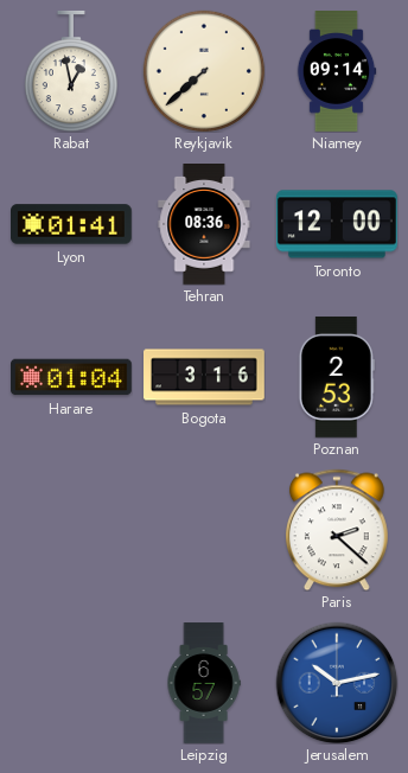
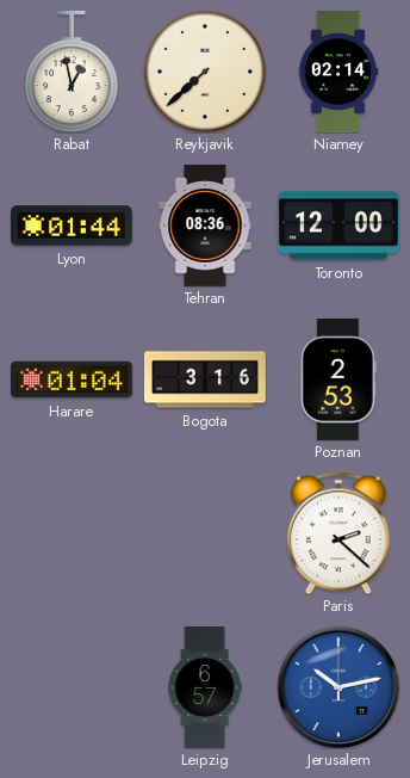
Niamey: 09:14 -> 02:14 (338, 73)
Lyon: 01:41 -> 01:44 (73, 226)
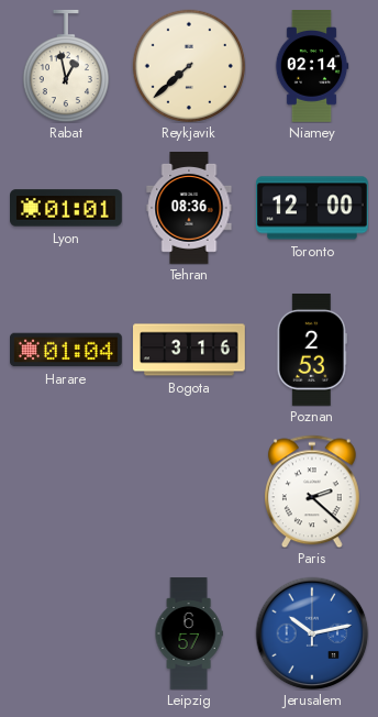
Lyon: 01:44 -> 01:01 (67, 208)
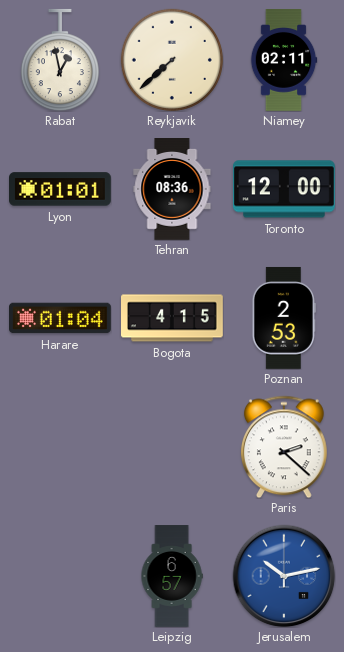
Niamey: 02:14 -> 02:11 (284, 61)
Bogota: 3:16 -> 4:15 (173, 318)
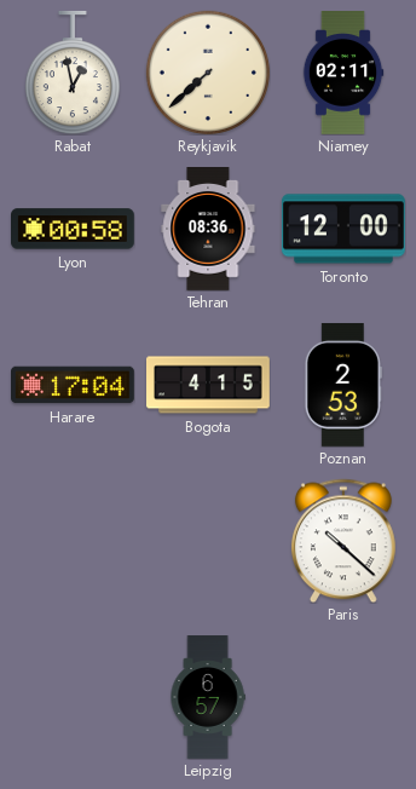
Lyon: 01:01 -> 00:58 (74, 229)
Harare: 01:04 -> 17:04 (74, 385)
Paris: 2:22 -> 10:22 (343, 541)
Jerusalem: 10:13 -> none (284, 576)
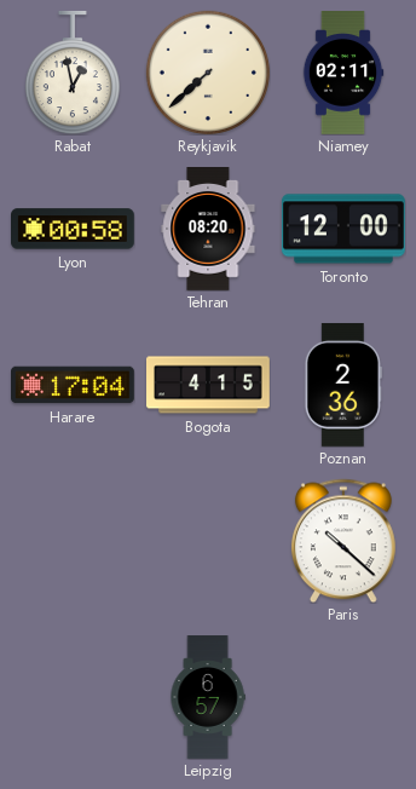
Tehran: 08:36 -> 08:20 (208, 230)
Poznan: 2:53 -> 2:36 (343, 385)
